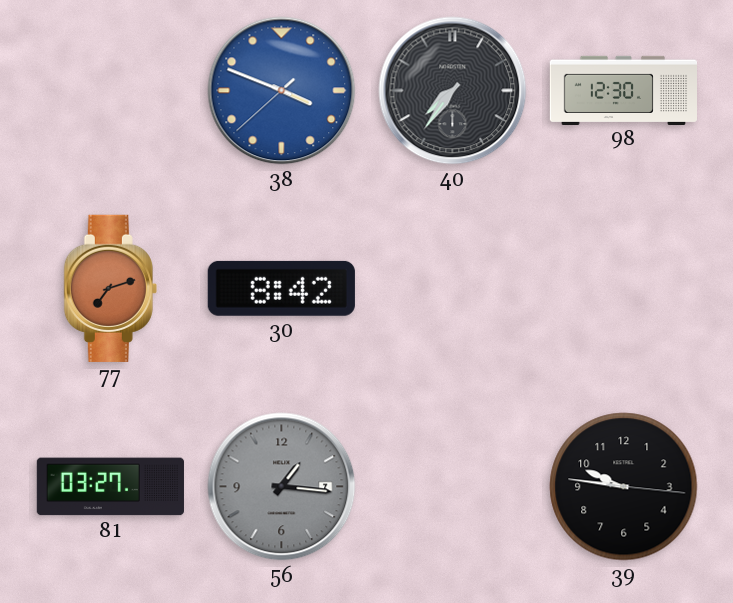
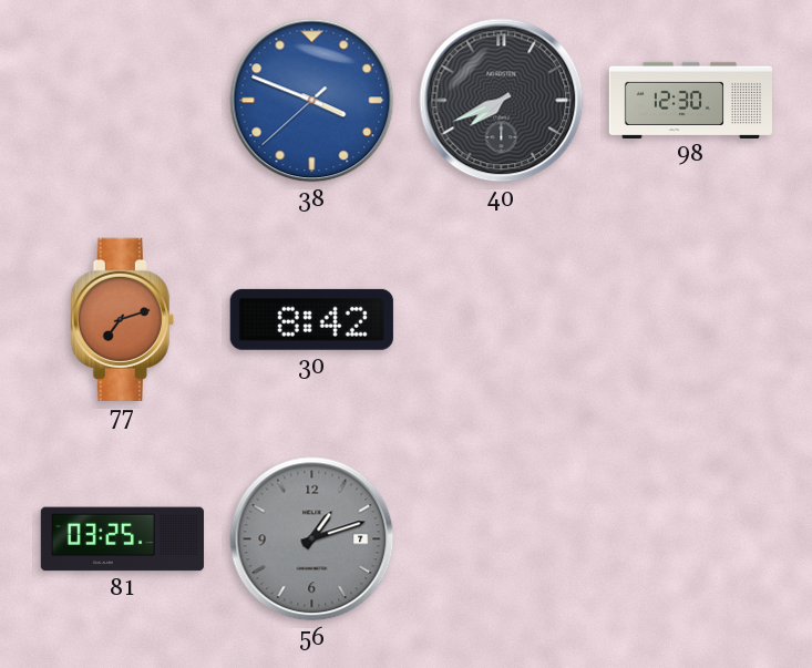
40: 7:36 -> 7:41 (502, 101)
81: 03:27 -> 03:25 (122, 539)
56: 1:16 -> 1:12 (312, 539)
39: 9:46 -> none (624, 487)
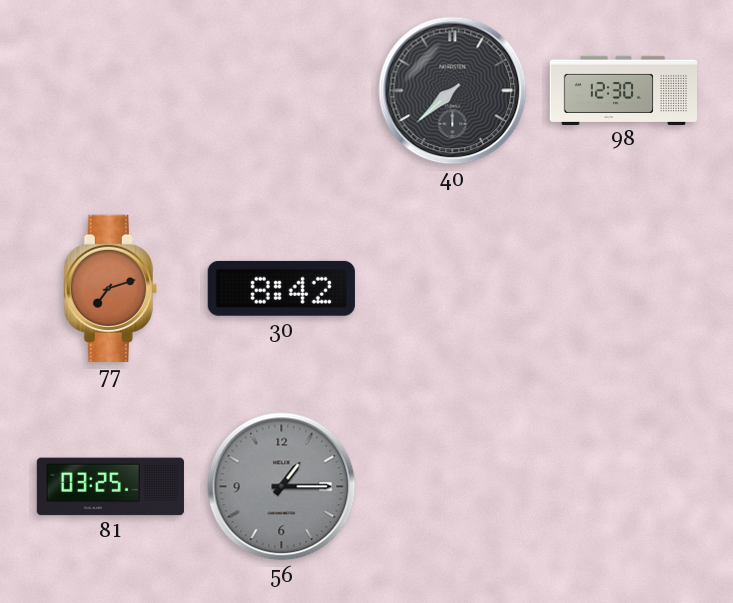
38: 3:48 -> none (312, 101)
40: 7:41 -> 7:38 (453, 91)
56: 1:12 -> 1:15 (282, 487)
